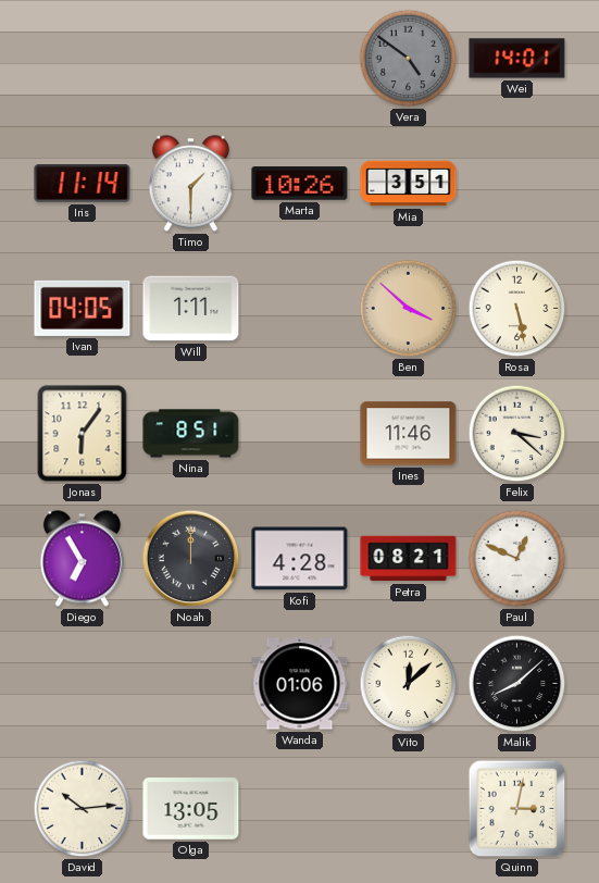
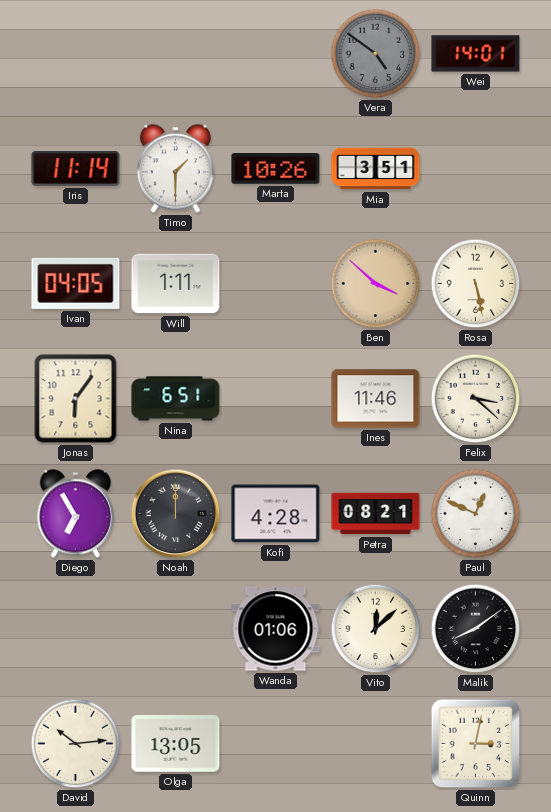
Nina: 8:51 -> 6:51 (176, 399)
Malik: 8:08 -> 8:09 (476, 629)
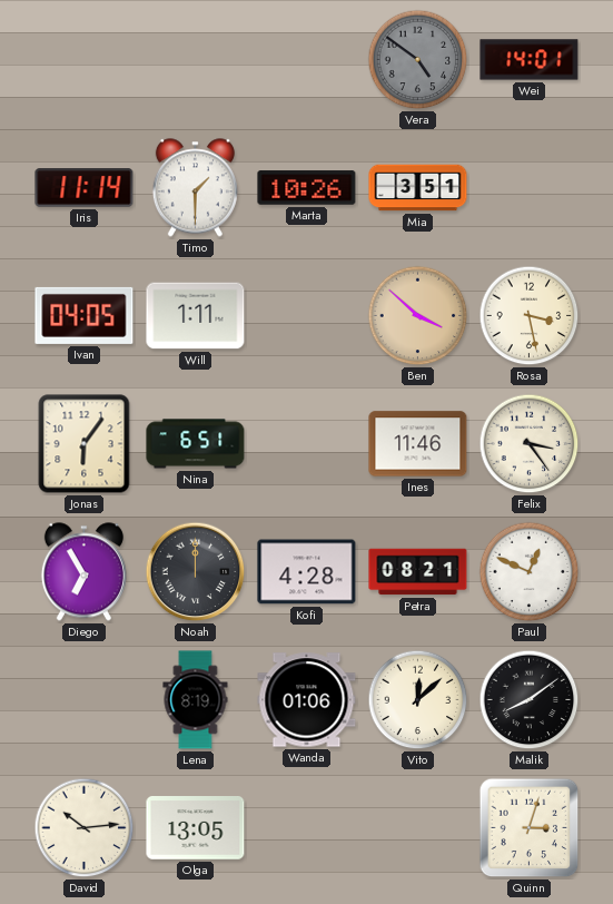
Rosa: 5:28 -> 3:28 (530, 316)
Felix: 3:22 -> 3:24 (530, 444)
Lena: none -> 8:19 (196, 700)
Quinn: 3:02 -> 3:03 (530, 828)
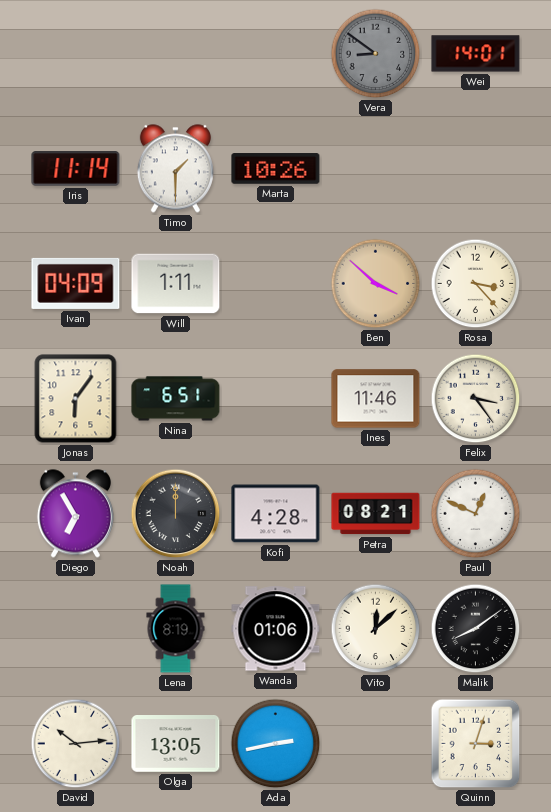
Vera: 4:51 -> 8:51 (376, 54)
Mia: 3:51 -> none (418, 188)
Ivan: 04:05 -> 04:09 (76, 283)
Rosa: 3:28 -> 3:23 (476, 284)
Ada: none -> 2:43 (276, 744)
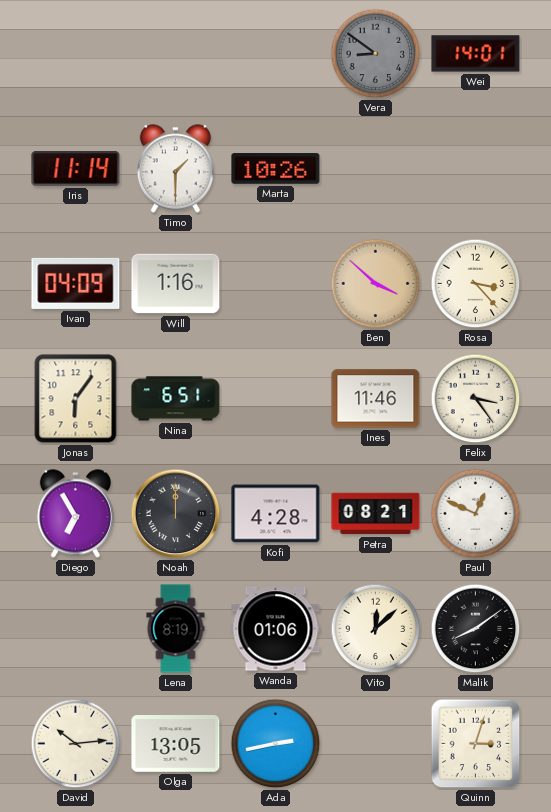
Will: 1:11 -> 1:16 (176, 284)
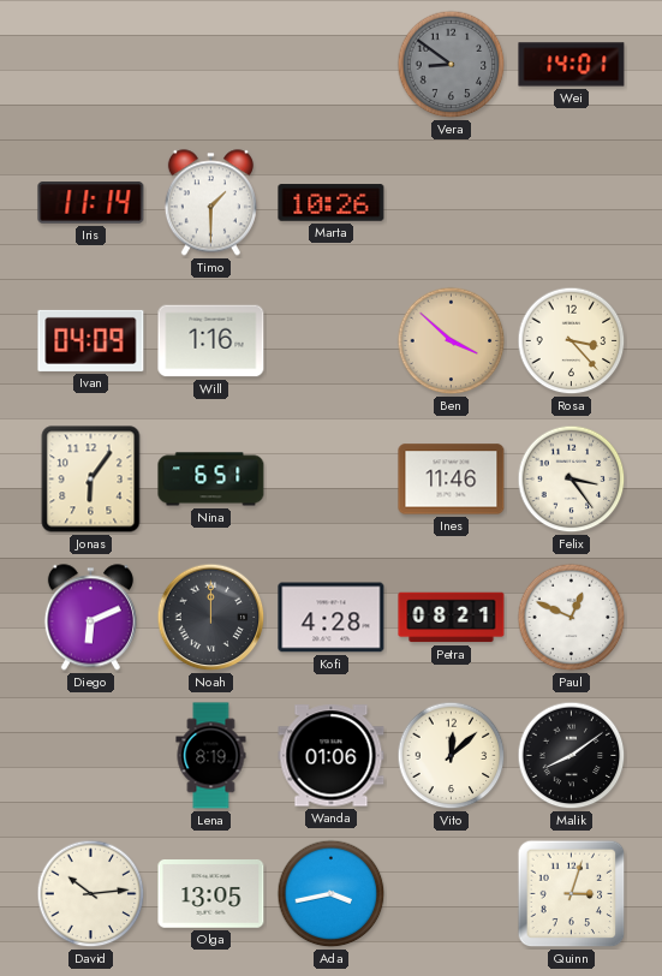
Diego: 6:55 -> 6:11 (90, 618)
Ada: 2:43 -> 3:43 (332, 894)
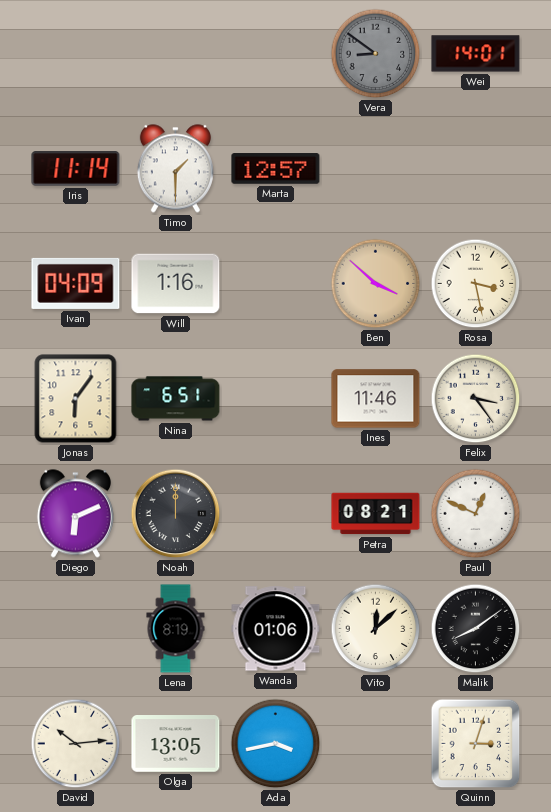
Marta: 10:26 -> 12:57 (276, 169)
Rosa: 3:23 -> 3:28 (476, 284)
Kofi: 4:28 -> none (332, 618)
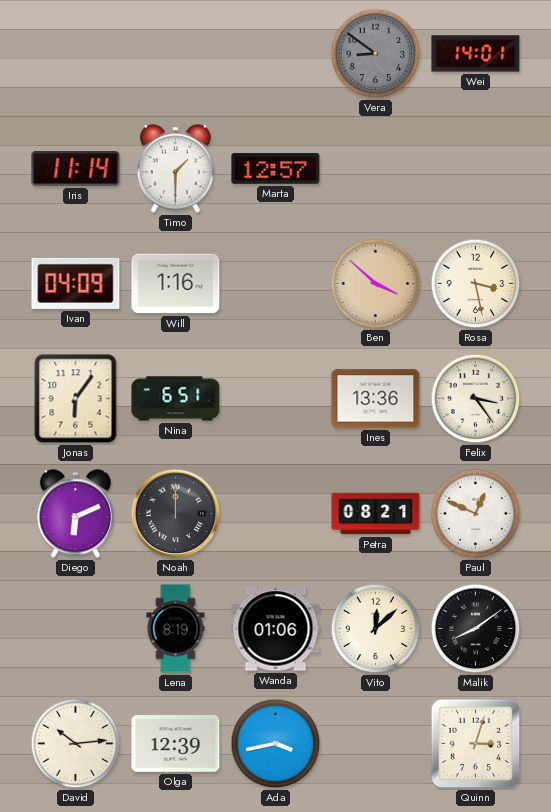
Ines: 11:46 -> 13:36 (376, 399)
Olga: 13:05 -> 12:39 (176, 744)
